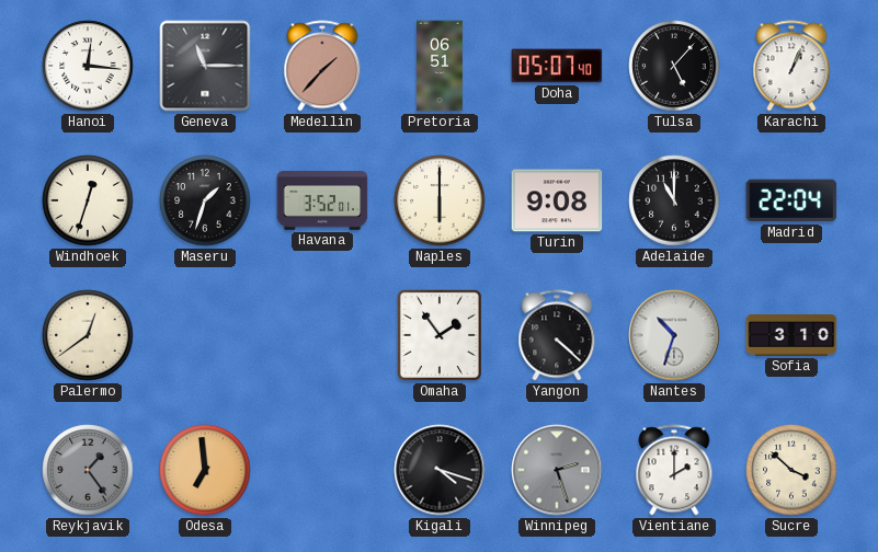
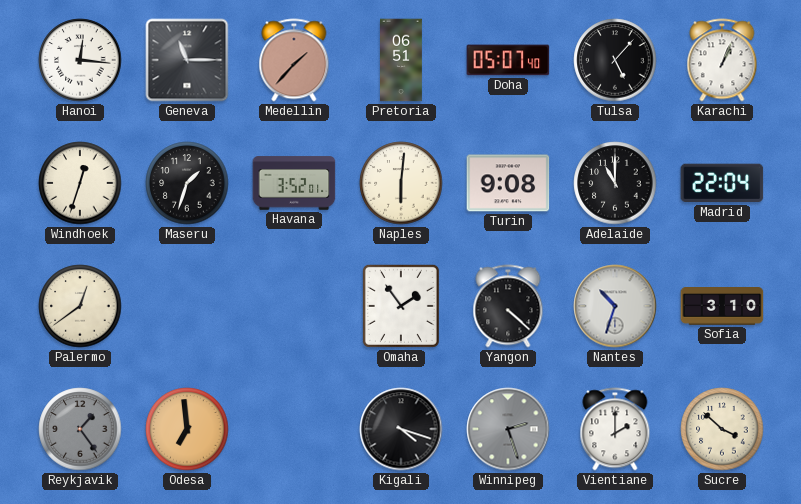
Naples: 6:00 -> 6:01 (401, 183)
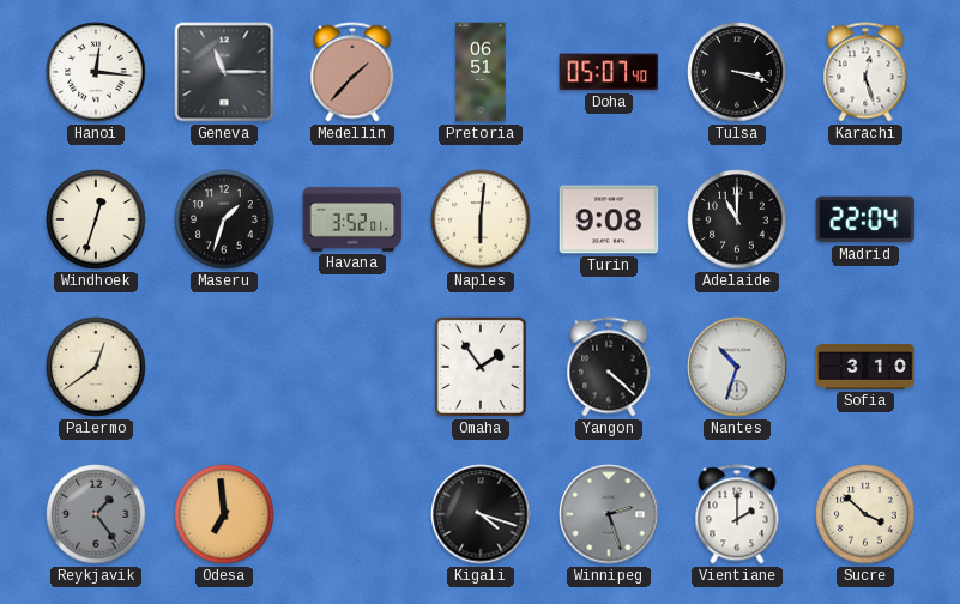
Tulsa: 5:07 -> 3:18 (737, 72)
Karachi: 1:04 -> 12:27 (865, 72)
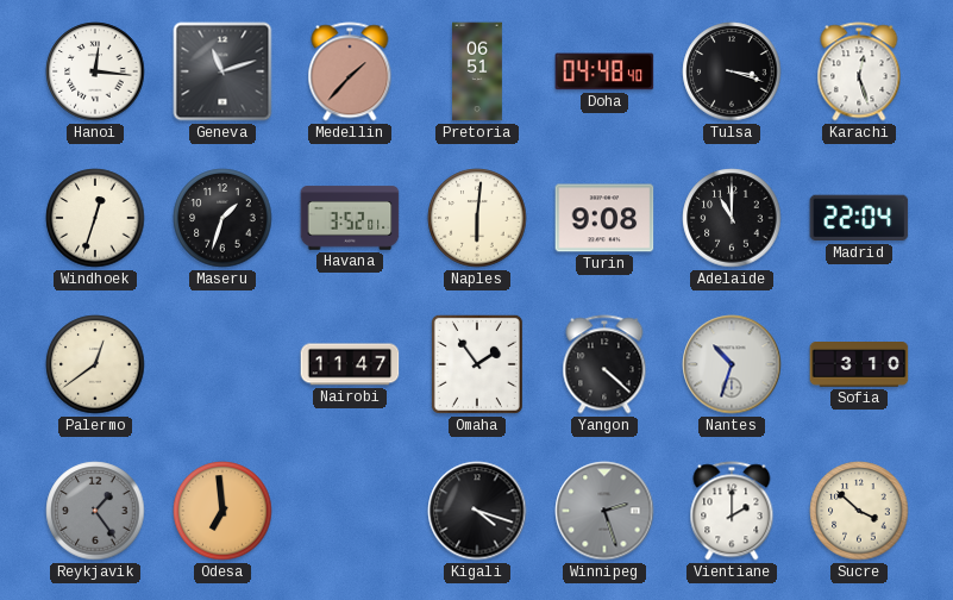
Geneva: 11:15 -> 11:12 (222, 71)
Doha: 05:07 -> 04:48 (604, 71)
Nairobi: none -> 11:47 (350, 364)
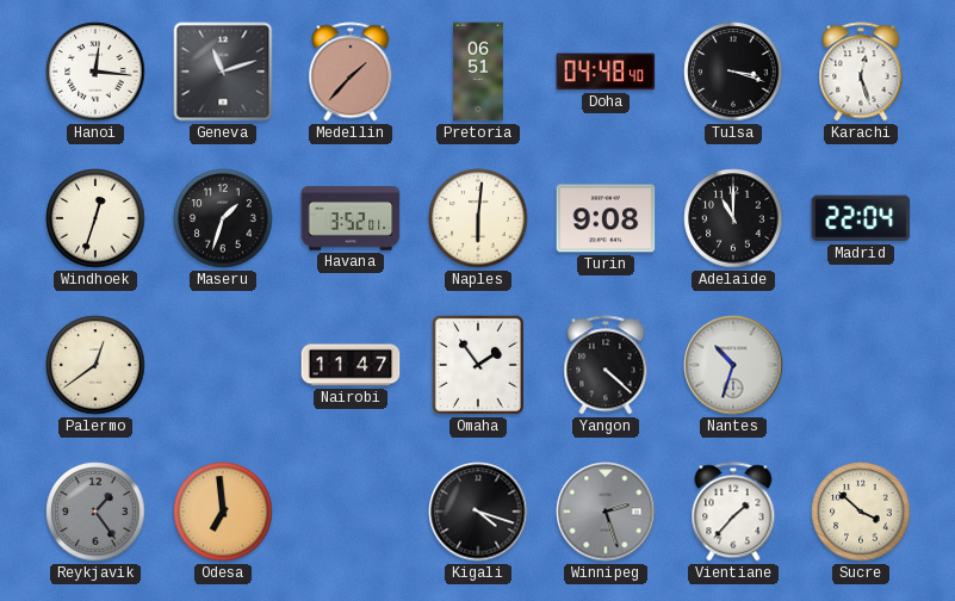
Sofia: 3:10 -> none (859, 365)
Vientiane: 2:00 -> 1:37 (733, 512)
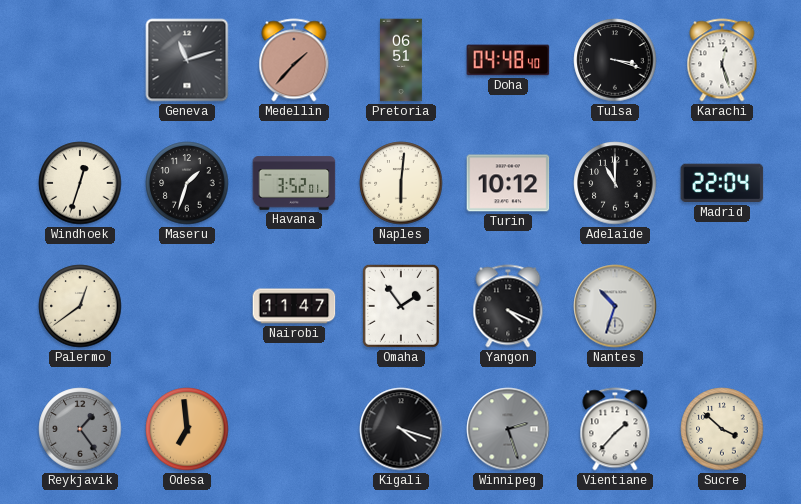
Hanoi: 12:16 -> none (95, 72)
Turin: 9:08 -> 10:12 (508, 183)
Yangon: 4:22 -> 4:19 (508, 306)
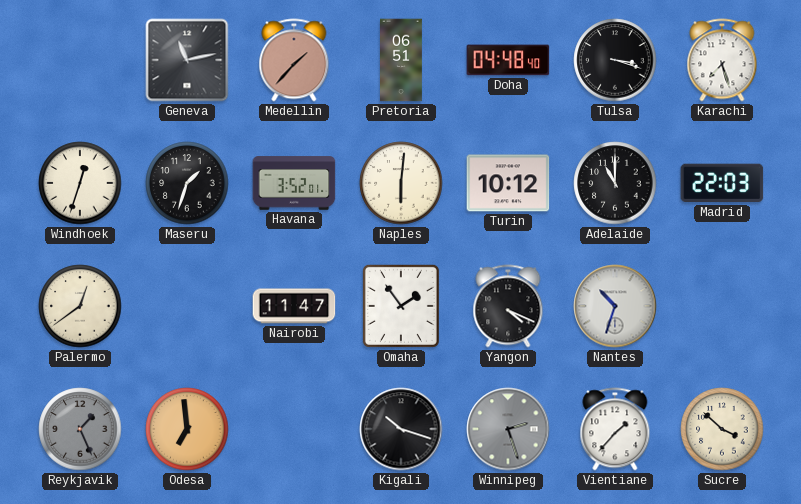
Geneva: 11:12 -> 11:13 (187, 60)
Karachi: 12:27 -> 7:27 (722, 60)
Madrid: 22:04 -> 22:03 (722, 183)
Reykjavik: 1:24 -> 1:26 (80, 429)
Kigali: 4:18 -> 10:18 (401, 429)
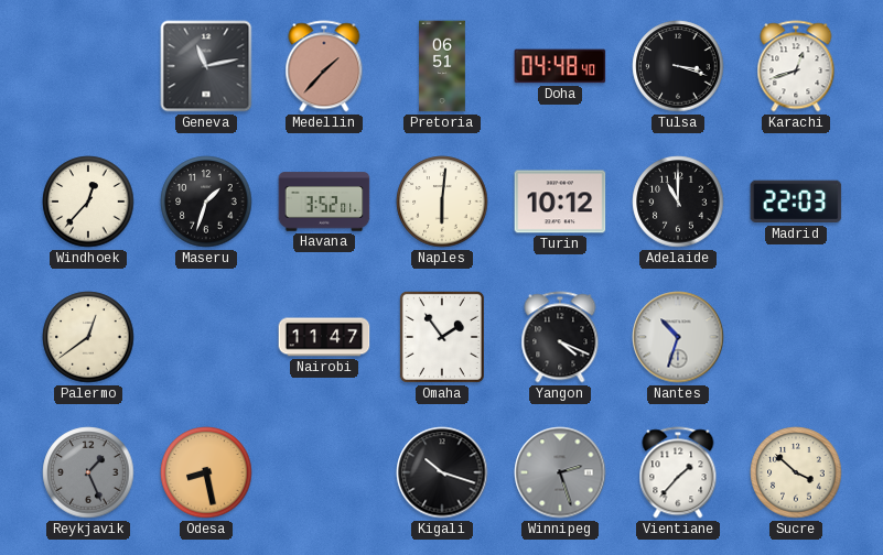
Karachi: 7:27 -> 12:42 (796, 66)
Windhoek: 12:33 -> 12:37 (88, 202)
Odesa: 6:59 -> 8:28 (206, 472)
